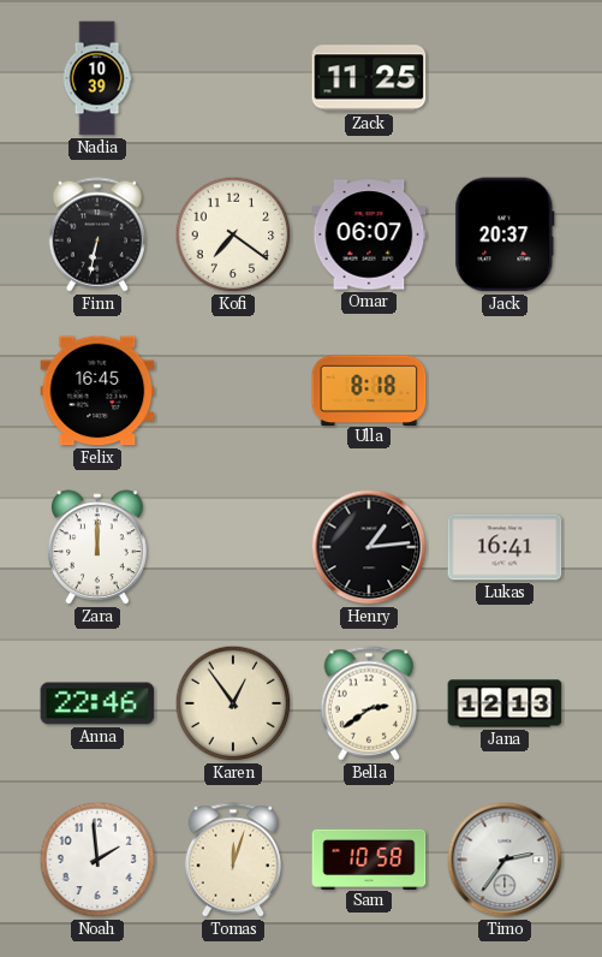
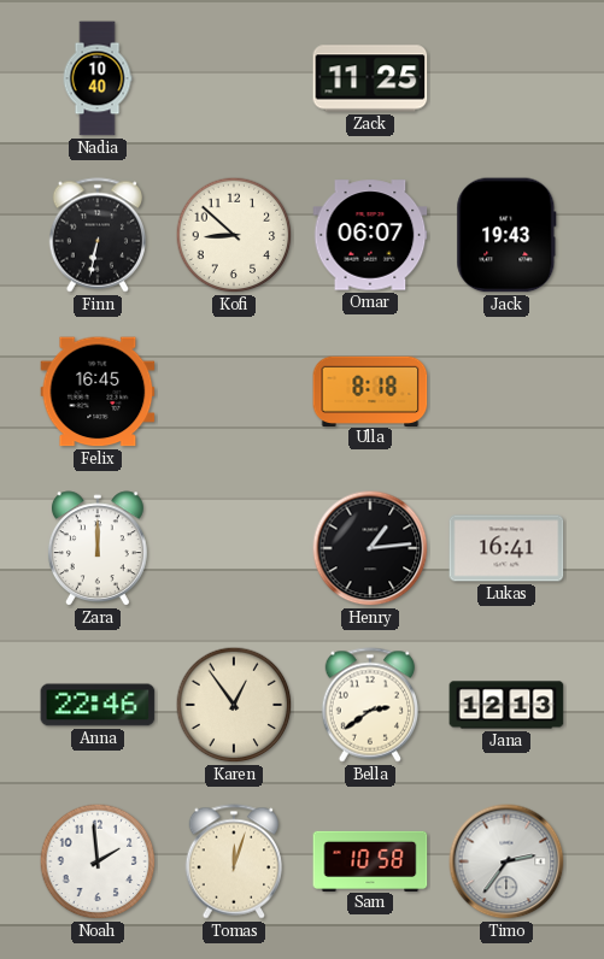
Nadia: 10:39 -> 10:40 (98, 78)
Kofi: 7:21 -> 8:52 (234, 235)
Jack: 20:37 -> 19:43 (506, 235)
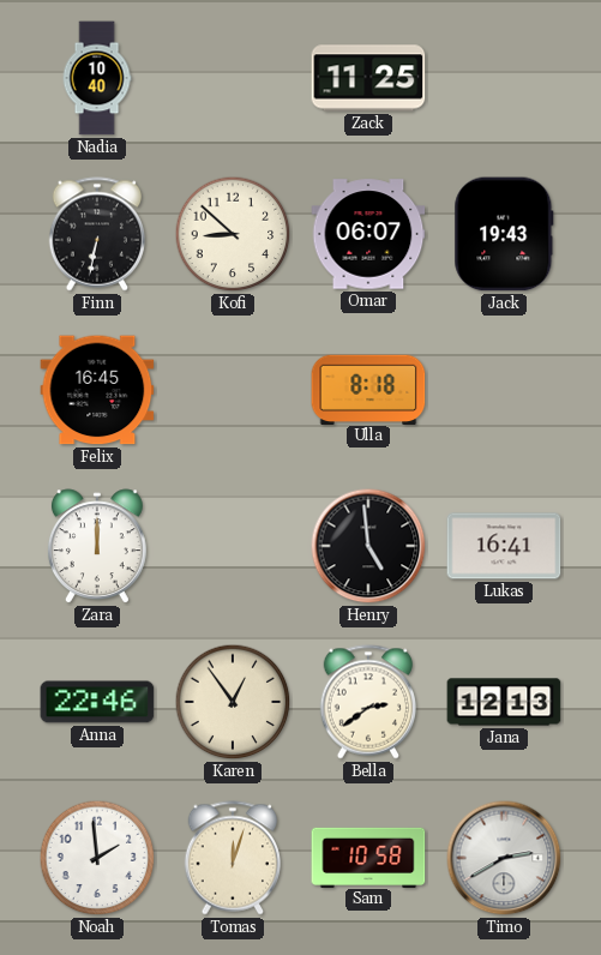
Henry: 1:14 -> 4:59 (368, 546)
Timo: 2:36 -> 2:40 (504, 858)
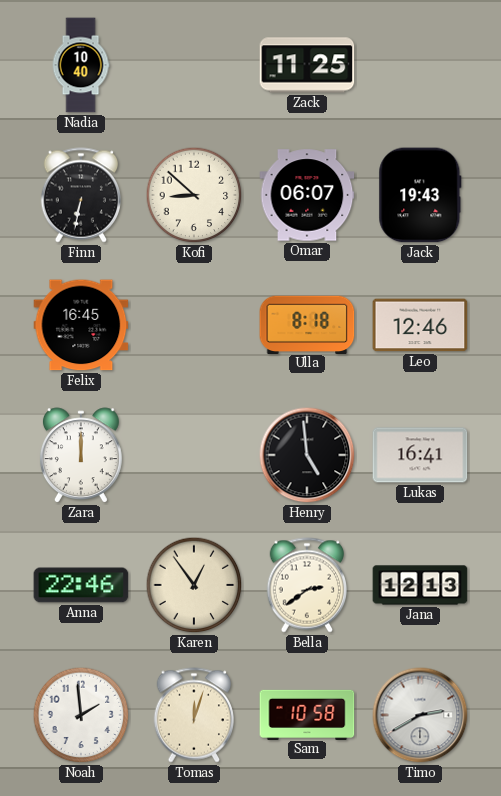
Leo: none -> 12:46 (420, 325)
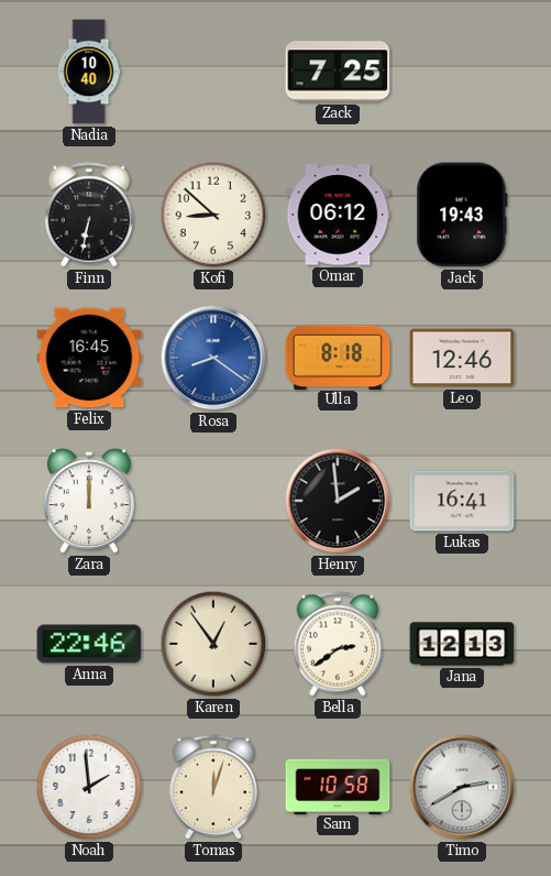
Zack: 11:25 -> 7:25 (338, 72)
Omar: 06:07 -> 06:12 (338, 215)
Rosa: none -> 8:21 (213, 358)
Henry: 4:59 -> 1:59 (338, 501)
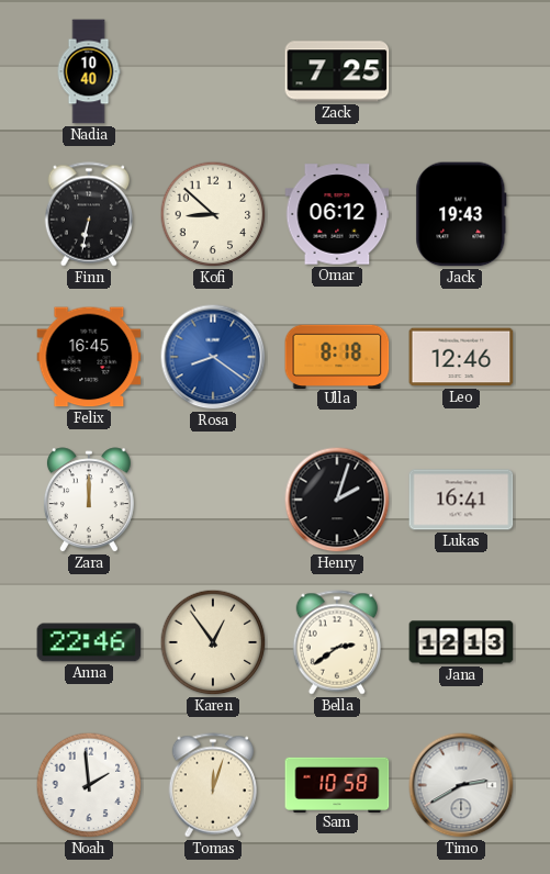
Henry: 1:59 -> 2:03 (337, 500)
